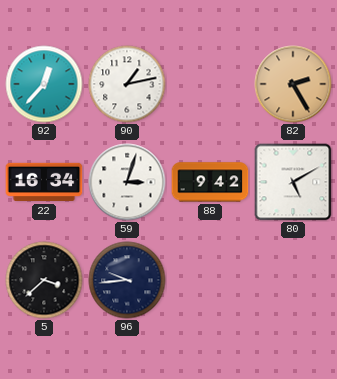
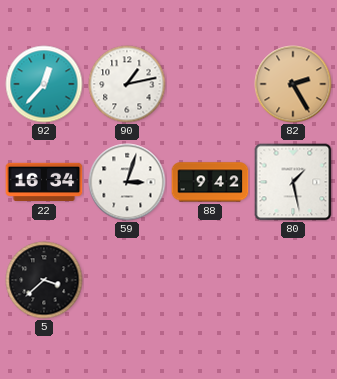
80: 5:10 -> 1:28 (293, 182)
96: 9:44 -> none (127, 280)
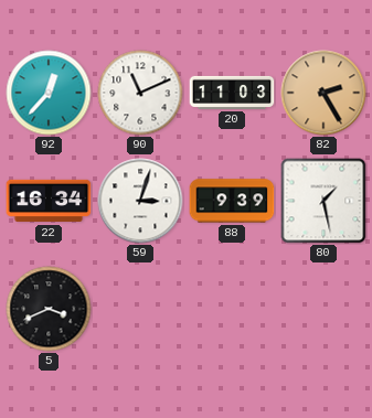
90: 1:13 -> 11:11 (140, 93)
20: none -> 11:03 (232, 93)
88: 9:42 -> 9:39 (232, 201)
5: 3:38 -> 3:41 (49, 309)
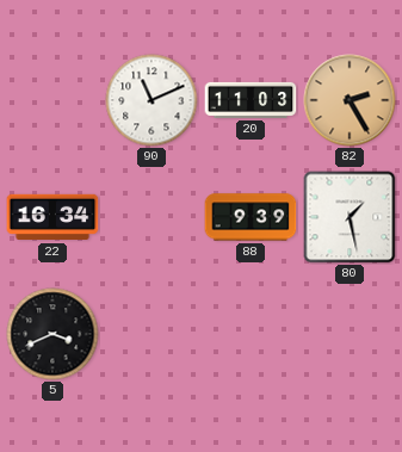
92: 12:37 -> none (49, 93)
59: 3:03 -> none (140, 201)
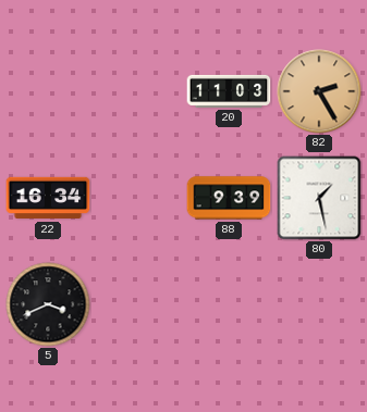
90: 11:11 -> none (151, 100)
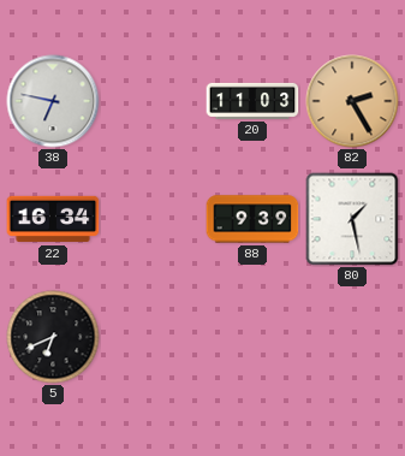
38: none -> 6:47 (53, 101)
5: 3:41 -> 6:41 (53, 337)
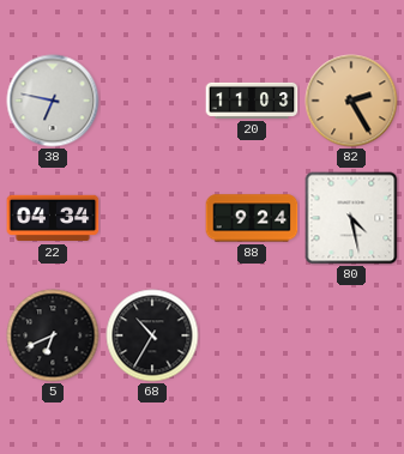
22: 16:34 -> 04:34 (53, 218)
88: 9:39 -> 9:24 (252, 218)
80: 1:28 -> 4:28 (351, 218)
68: none -> 10:35 (152, 335)
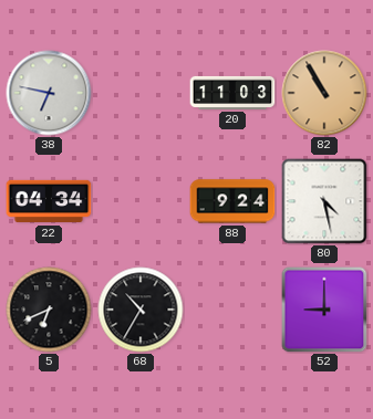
82: 2:25 -> 10:55 (324, 93)
52: none -> 9:00 (324, 310)
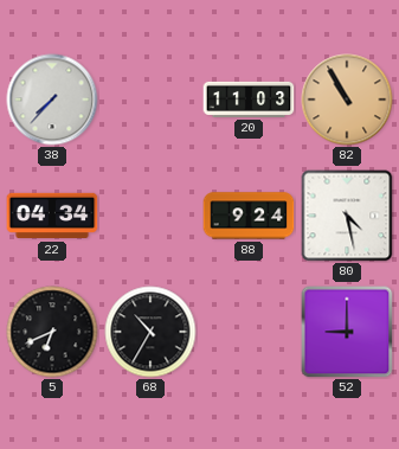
38: 6:47 -> 7:37 (52, 100)
